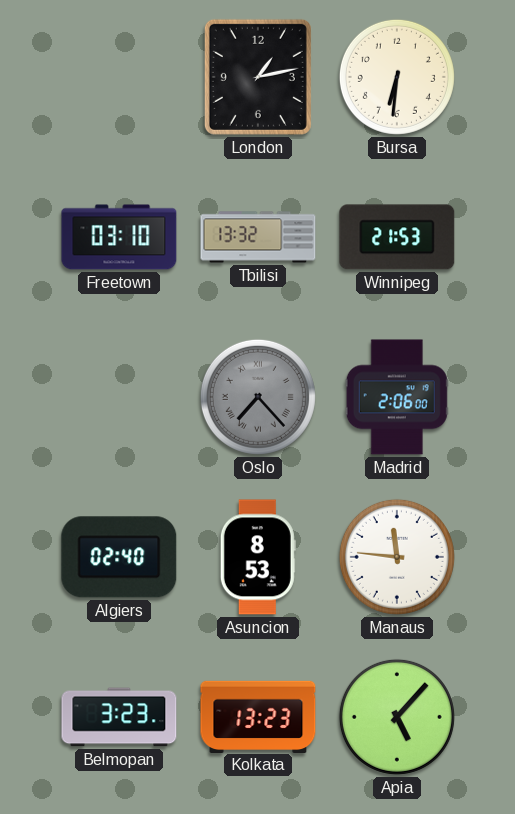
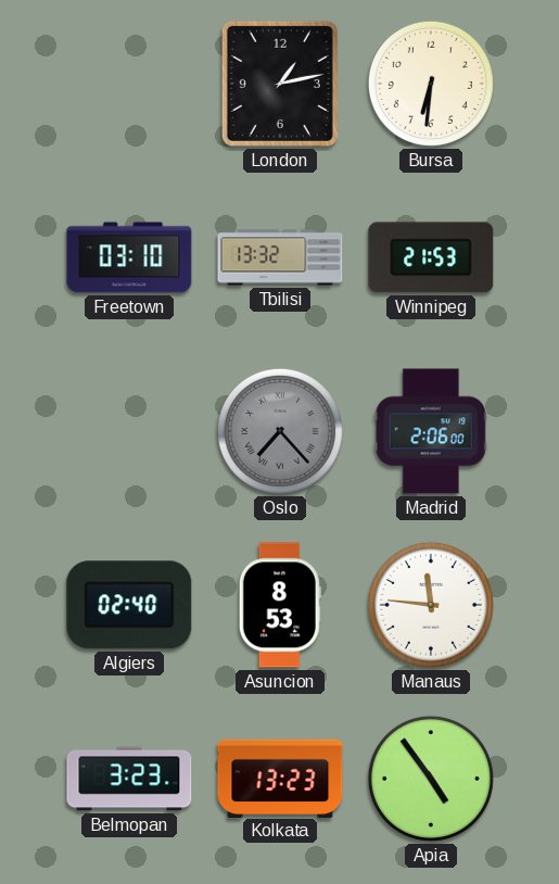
Apia: 5:07 -> 4:54 (431, 779)
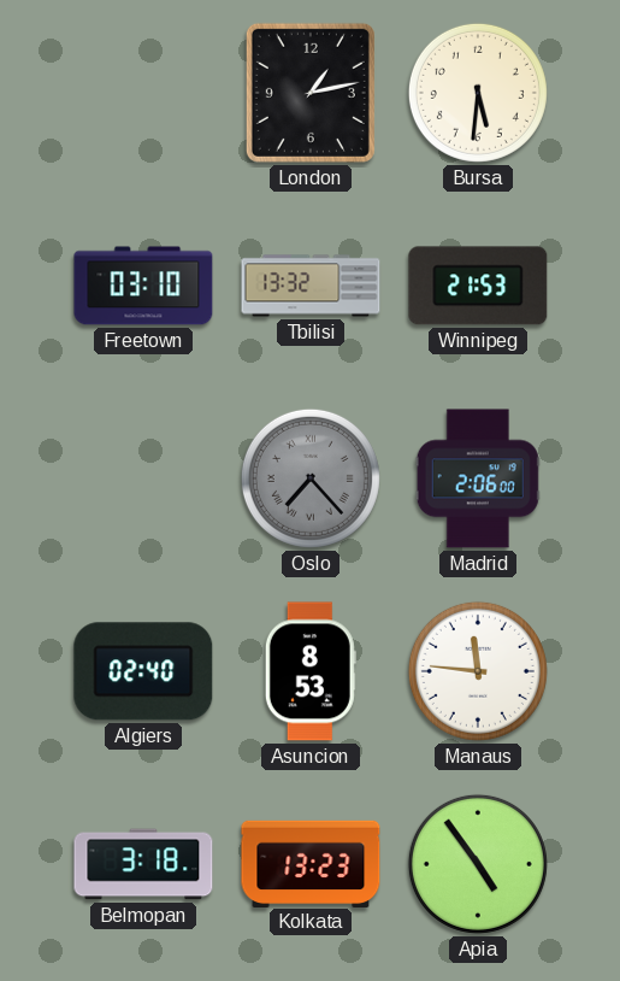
Bursa: 6:31 -> 5:31 (478, 93)
Belmopan: 3:23 -> 3:18 (143, 864)
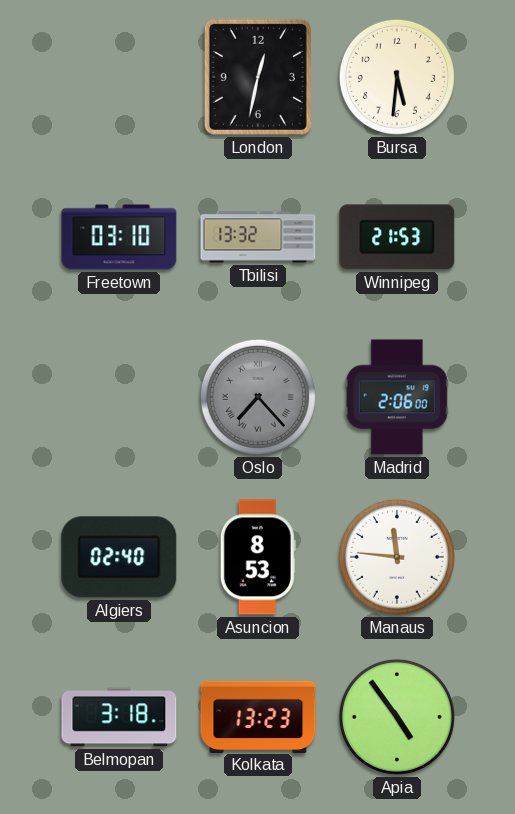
London: 1:13 -> 12:32 (258, 77)
